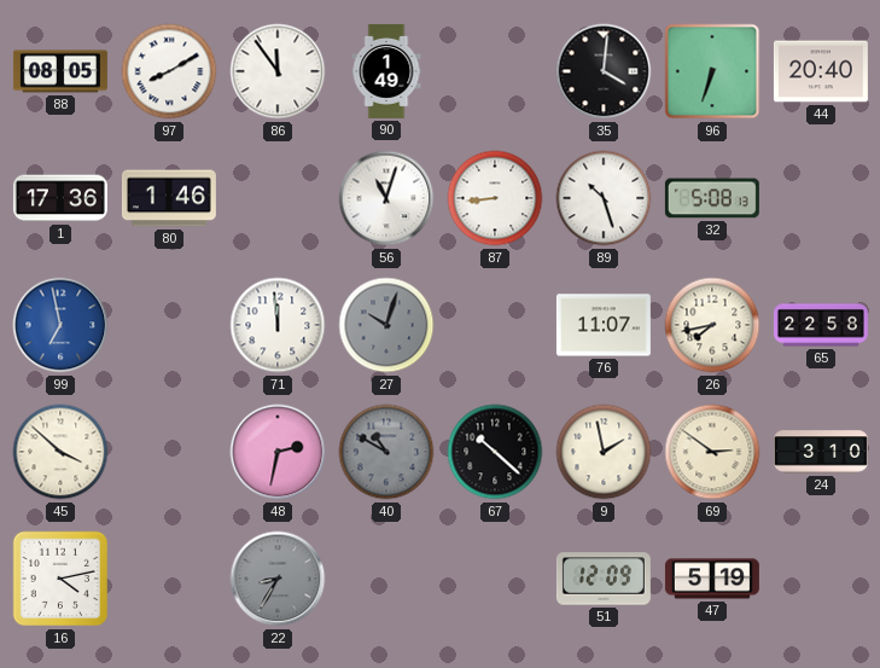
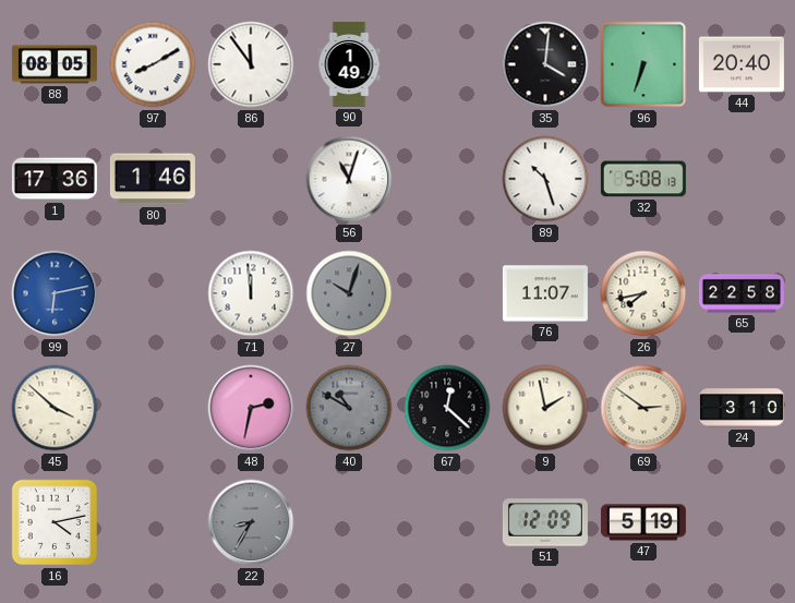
87: 8:44 -> none (495, 198)
99: 6:58 -> 6:13 (55, 293)
67: 10:22 -> 12:22 (447, 408)
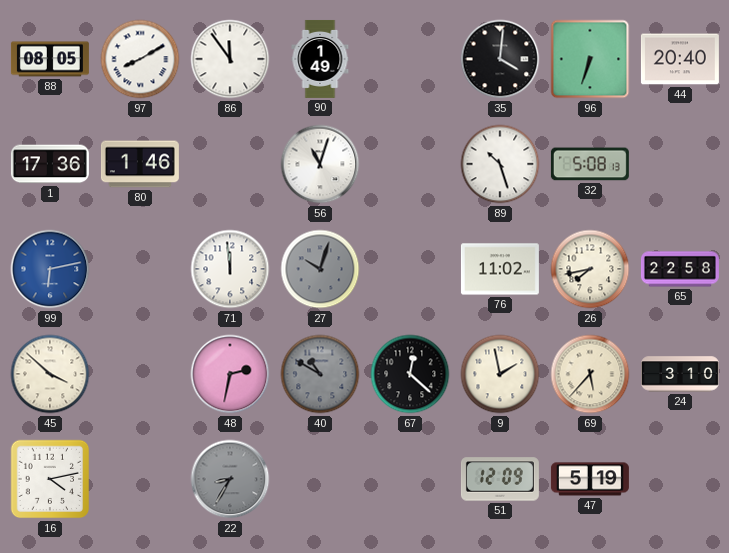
76: 11:07 -> 11:02 (500, 269)
69: 2:51 -> 5:37 (590, 374)
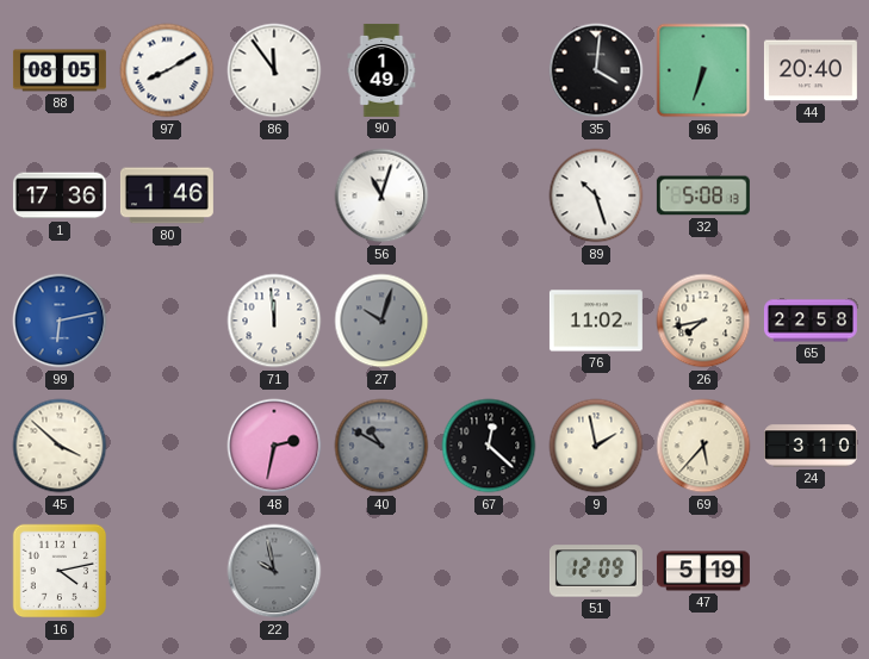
22: 8:35 -> 9:58 (274, 571)
